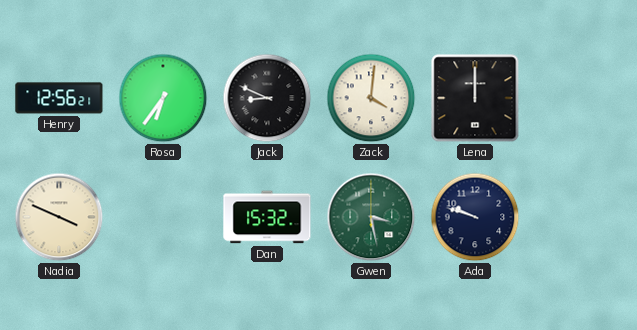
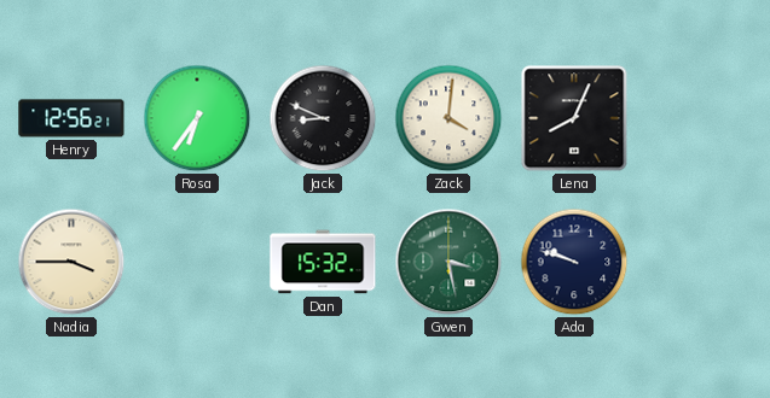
Lena: 12:00 -> 8:04 (574, 118)
Nadia: 3:49 -> 3:45 (71, 262)
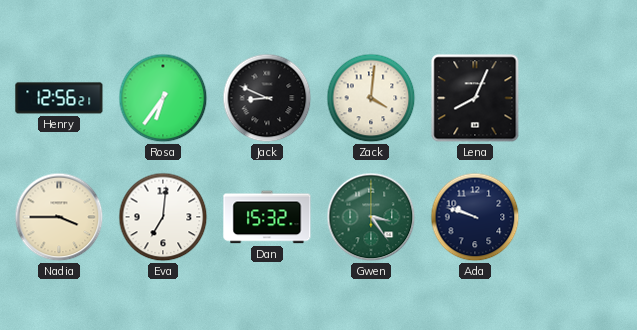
Eva: none -> 7:01 (163, 217)
Gwen: 3:28 -> 3:24 (371, 217)
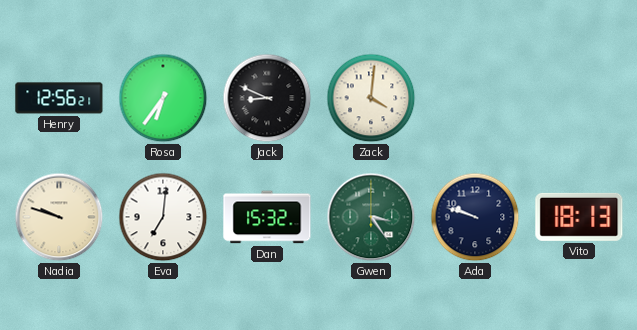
Lena: 8:04 -> none (475, 98)
Nadia: 3:45 -> 9:48 (59, 217)
Vito: none -> 18:13 (579, 217)
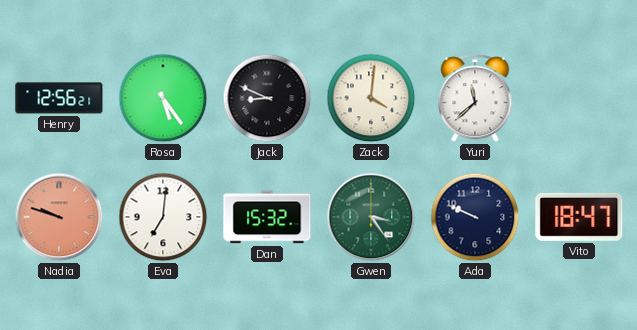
Rosa: 6:36 -> 5:24 (163, 98)
Yuri: none -> 11:38 (475, 99)
Nadia dial: cream -> salmon (59, 217)
Ada: 9:48 -> 9:49 (475, 217)
Vito: 18:13 -> 18:47 (579, 217)
